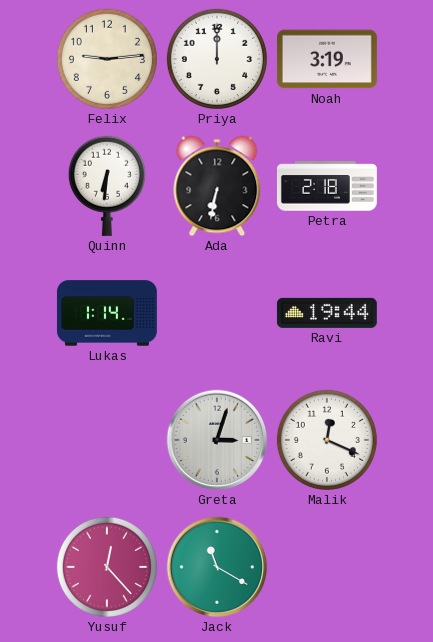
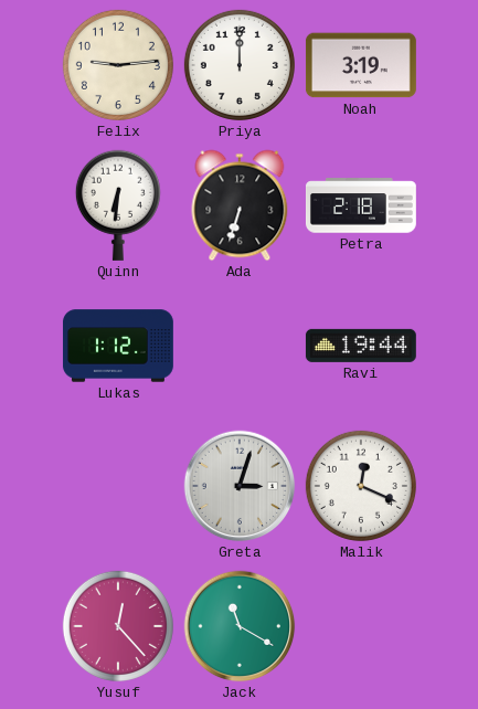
Ada: 6:32 -> 6:33 (240, 205)
Lukas: 1:14 -> 1:12 (118, 346)
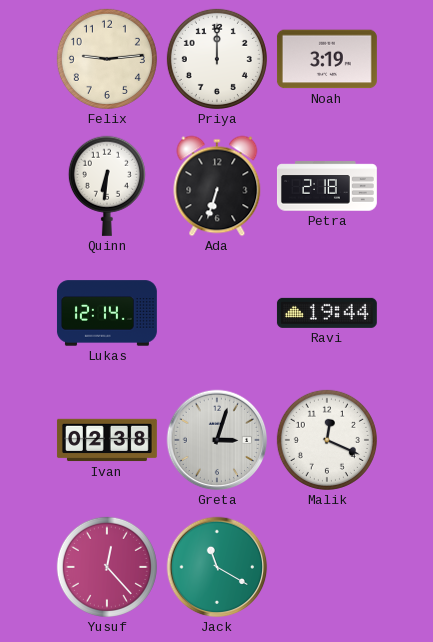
Lukas: 1:12 -> 12:14 (107, 313)
Ivan: none -> 02:38 (107, 440)
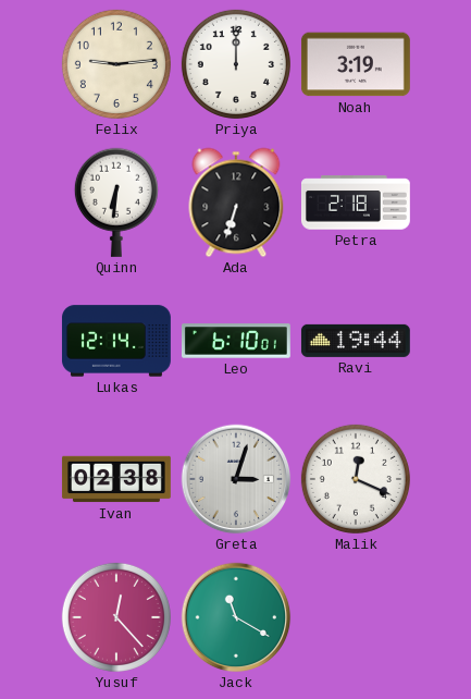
Leo: none -> 6:10 (236, 341)
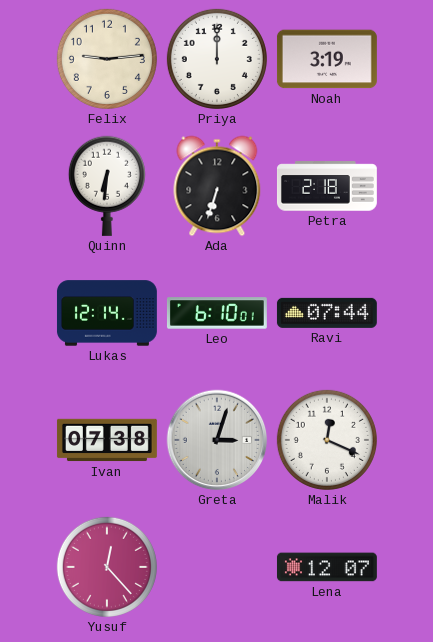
Ravi: 19:44 -> 07:44 (327, 313)
Ivan: 02:38 -> 07:38 (107, 440)
Jack: 11:20 -> none (236, 617)
Lena: none -> 12:07 (327, 567)
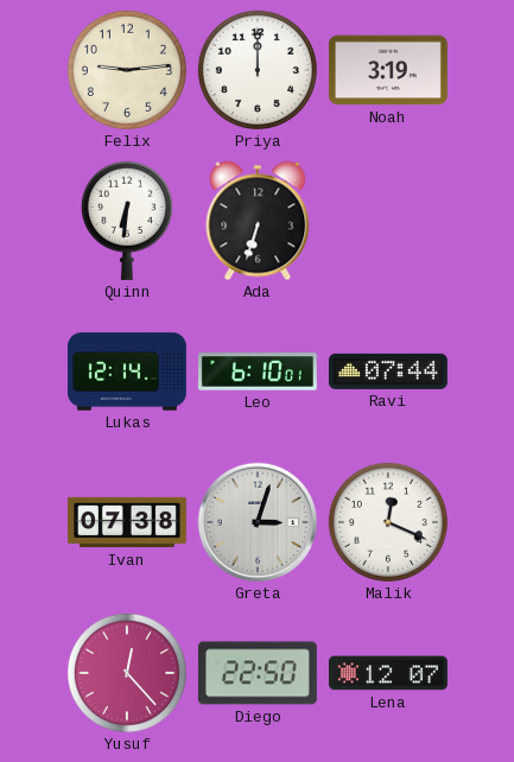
Petra: 2:18 -> none (327, 186)
Diego: none -> 22:50 (258, 673)
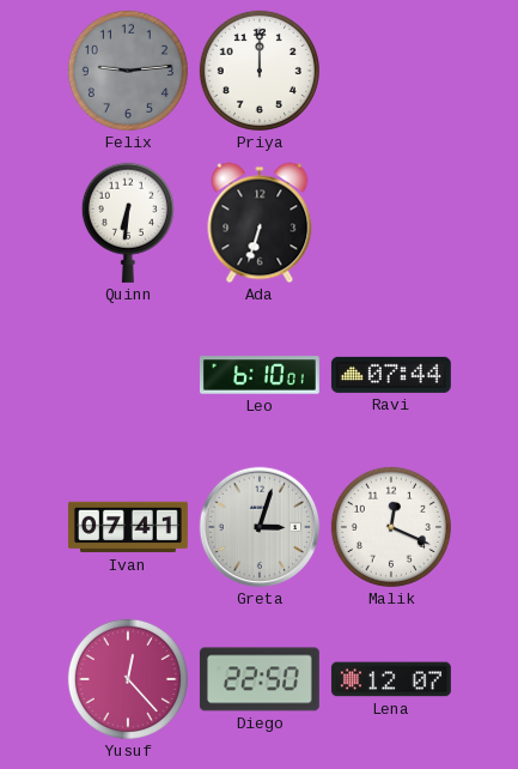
Felix dial: cream -> grey (128, 71)
Noah: 3:19 -> none (388, 70)
Lukas: 12:14 -> none (127, 372)
Ivan: 07:38 -> 07:41 (128, 527)
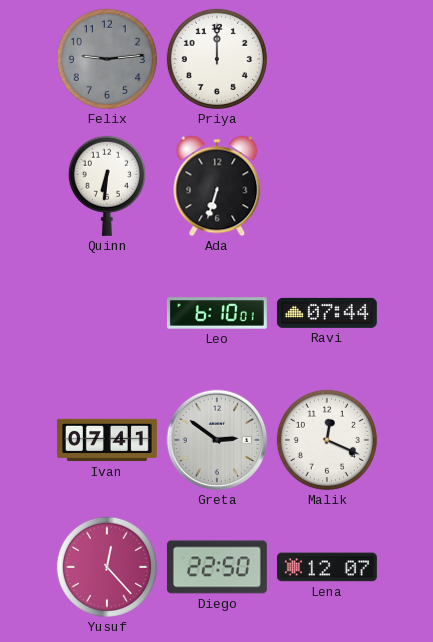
Greta: 3:03 -> 2:51 (217, 440)
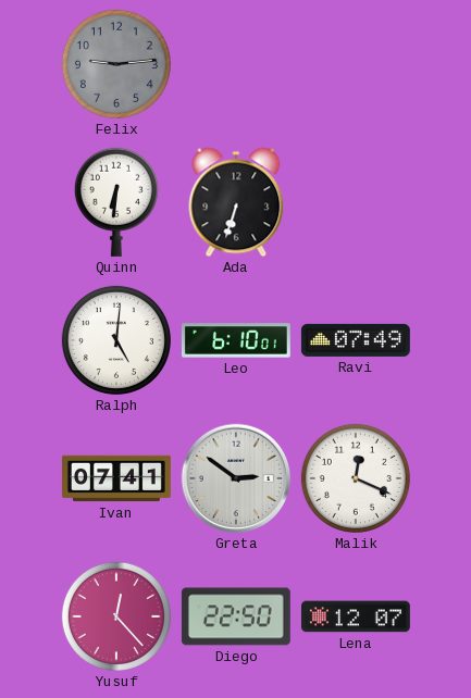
Priya: 12:00 -> none (217, 59)
Ralph: none -> 5:01 (116, 340)
Ravi: 07:44 -> 07:49 (356, 340)
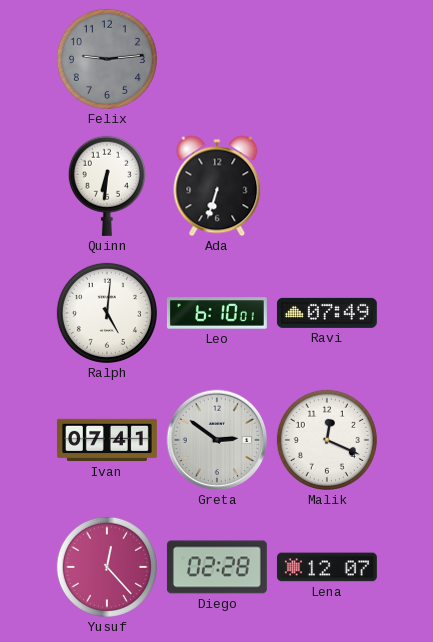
Diego: 22:50 -> 02:28 (217, 567)
